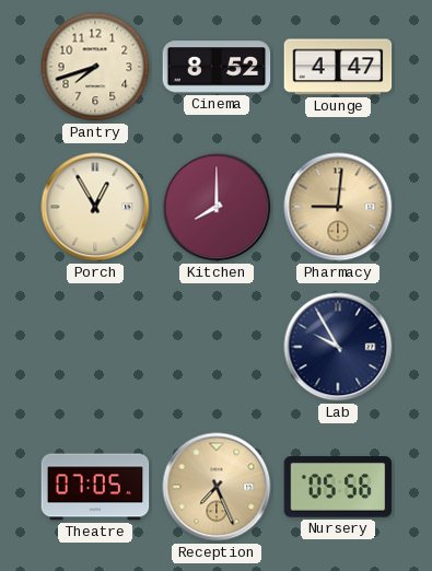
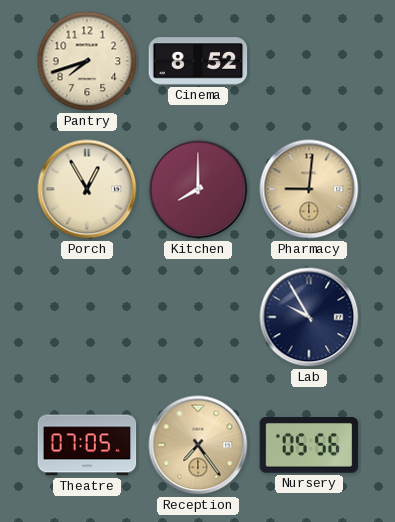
Lounge: 4:47 -> none (338, 67)
Reception: 7:26 -> 7:24 (198, 445)
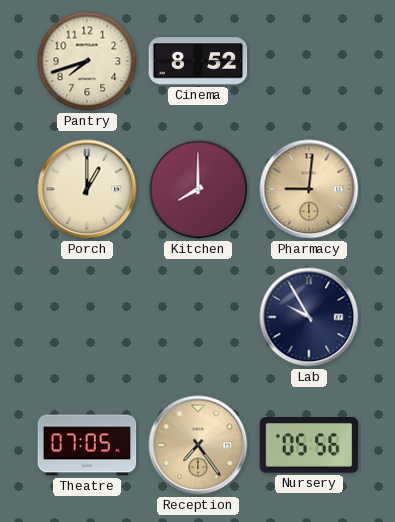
Porch: 12:55 -> 1:00 (87, 189)
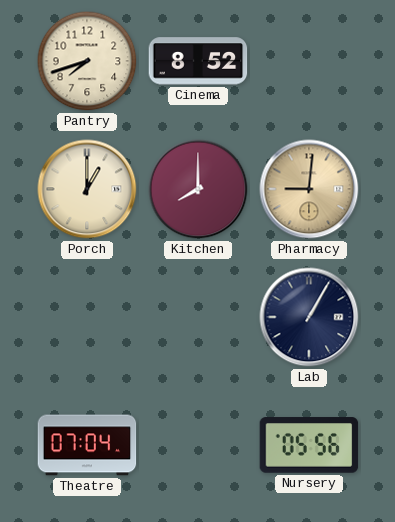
Lab: 9:55 -> 1:05 (309, 317)
Theatre: 07:05 -> 07:04 (87, 445)
Reception: 7:24 -> none (198, 445)
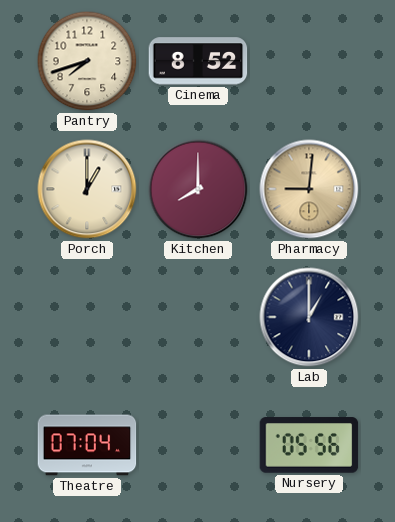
Lab: 1:05 -> 1:00 (309, 317)
